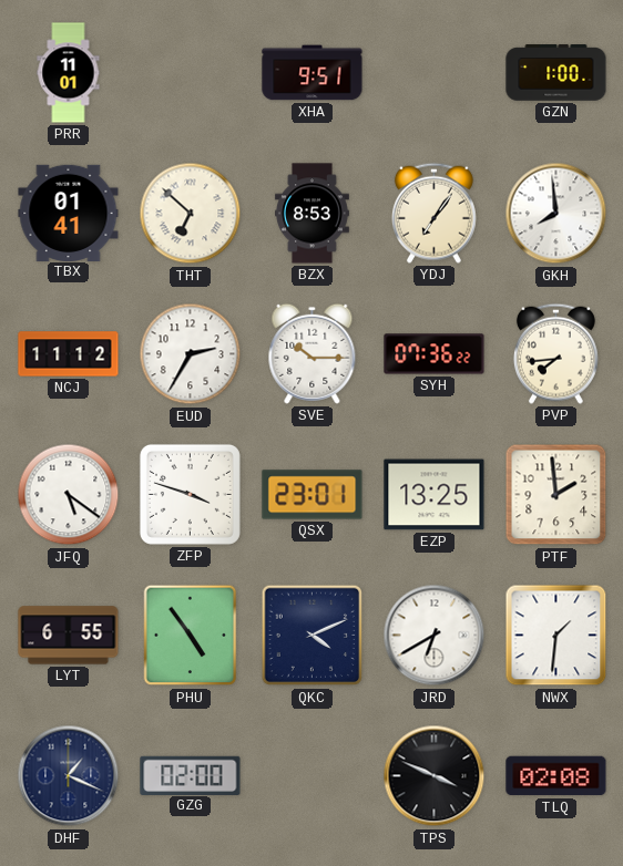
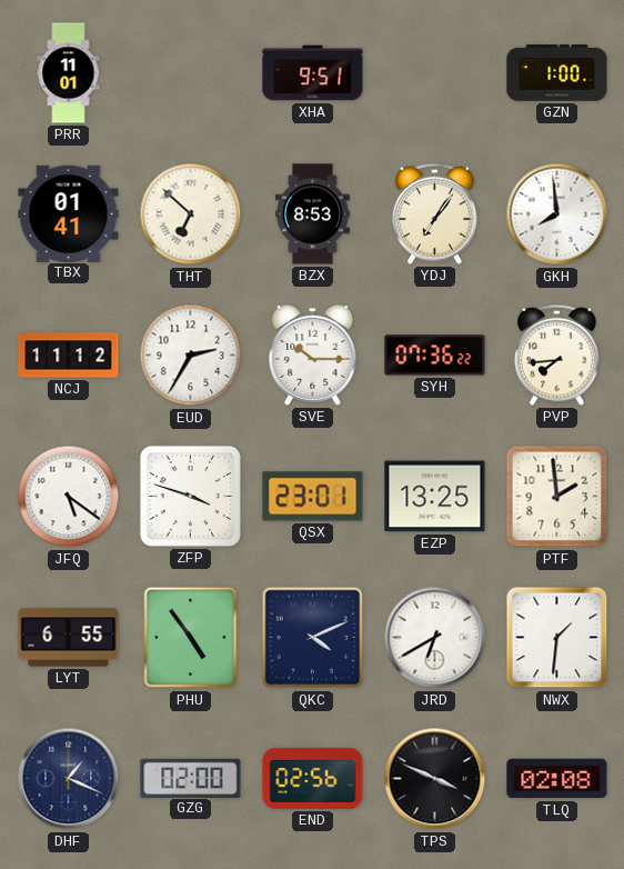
END: none -> 02:56 (313, 778)
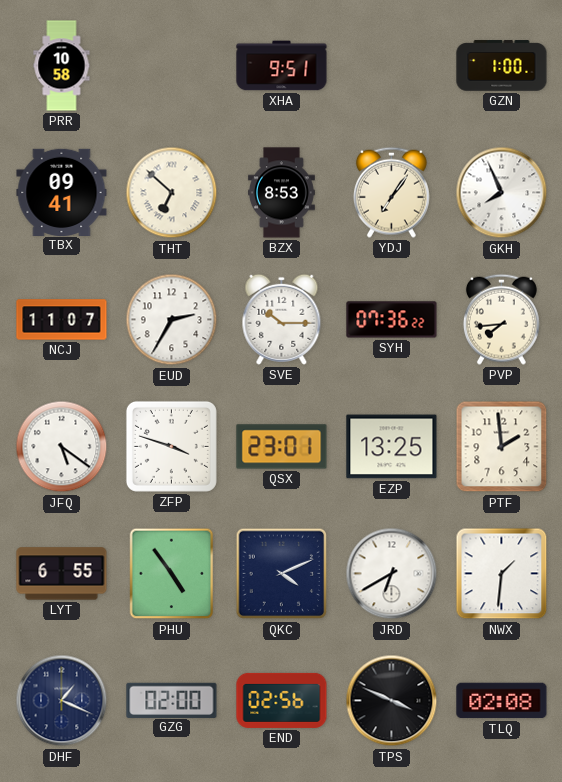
PRR: 11:01 -> 10:58 (62, 66)
TBX: 01:41 -> 09:41 (62, 192)
GKH: 7:59 -> 7:56 (502, 193)
NCJ: 11:12 -> 11:07 (62, 320)
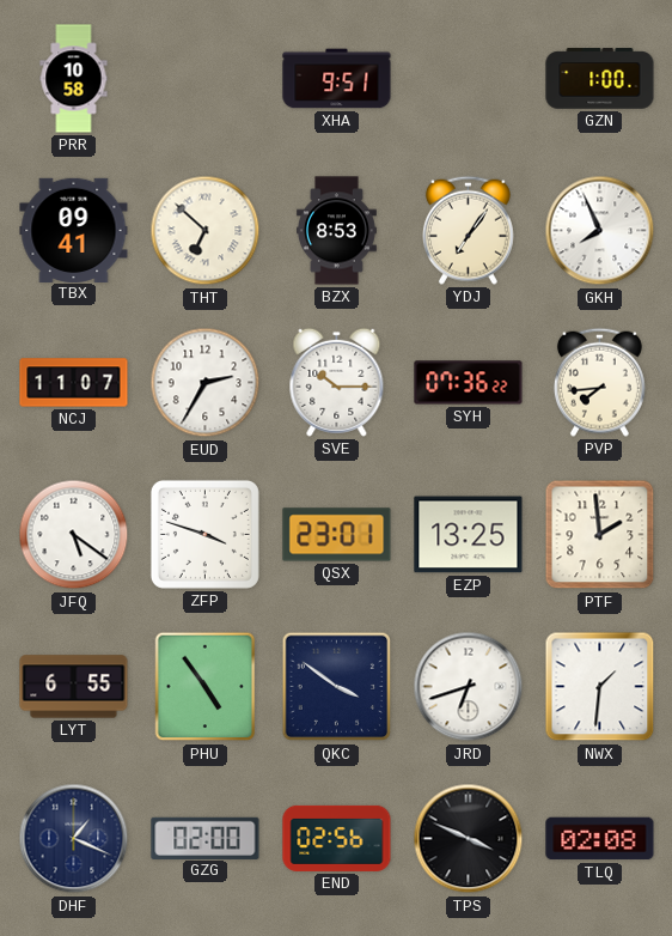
QKC: 4:11 -> 3:51 (337, 687)
JRD: 6:40 -> 6:42 (469, 687)
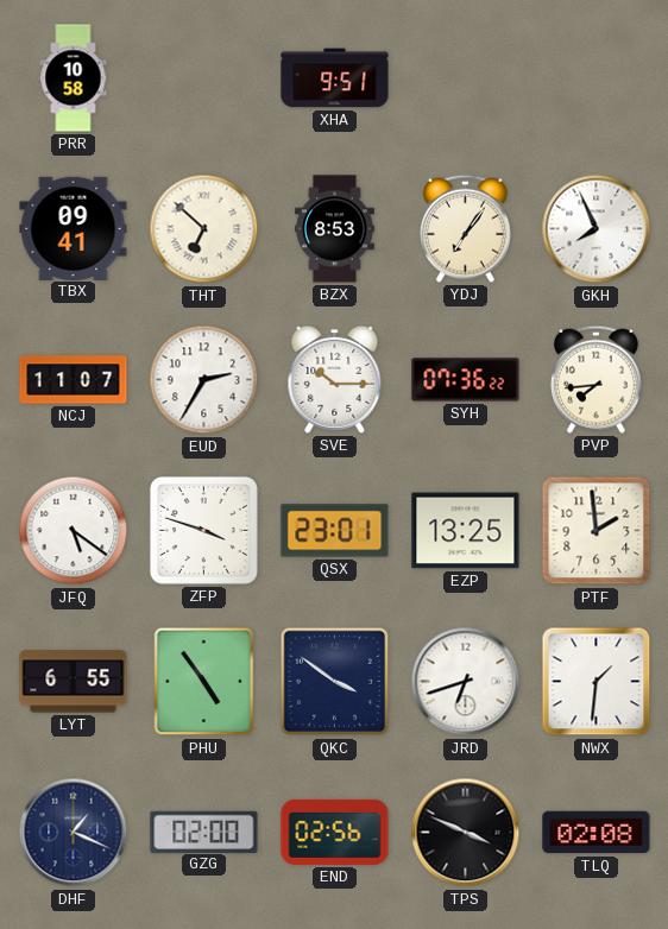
GZN: 1:00 -> none (600, 79)
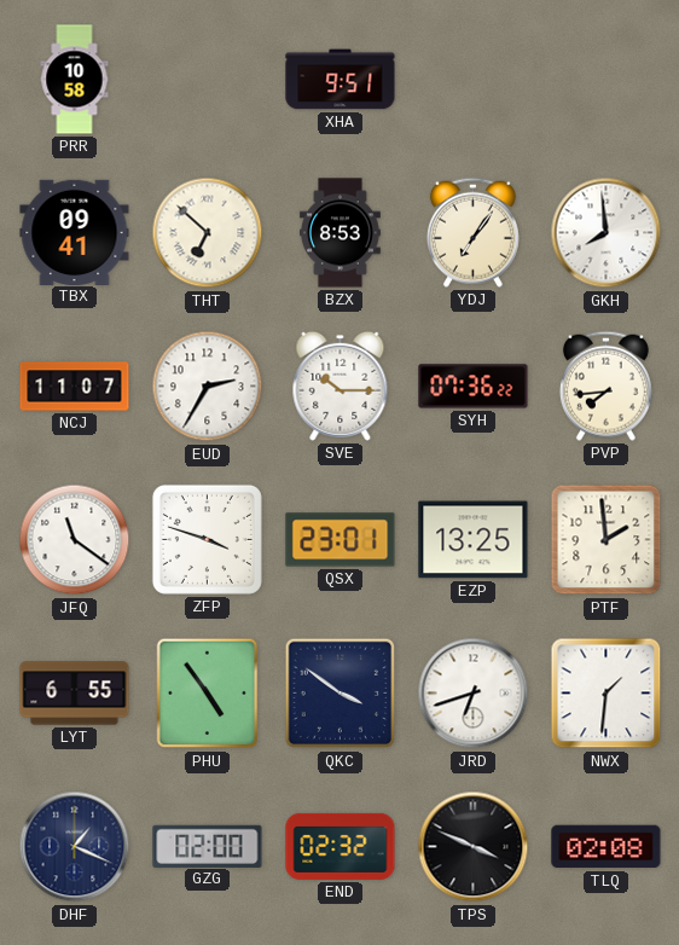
GKH: 7:56 -> 7:59 (607, 233)
JFQ: 5:21 -> 11:21 (75, 540)
END: 02:56 -> 02:32 (341, 846)
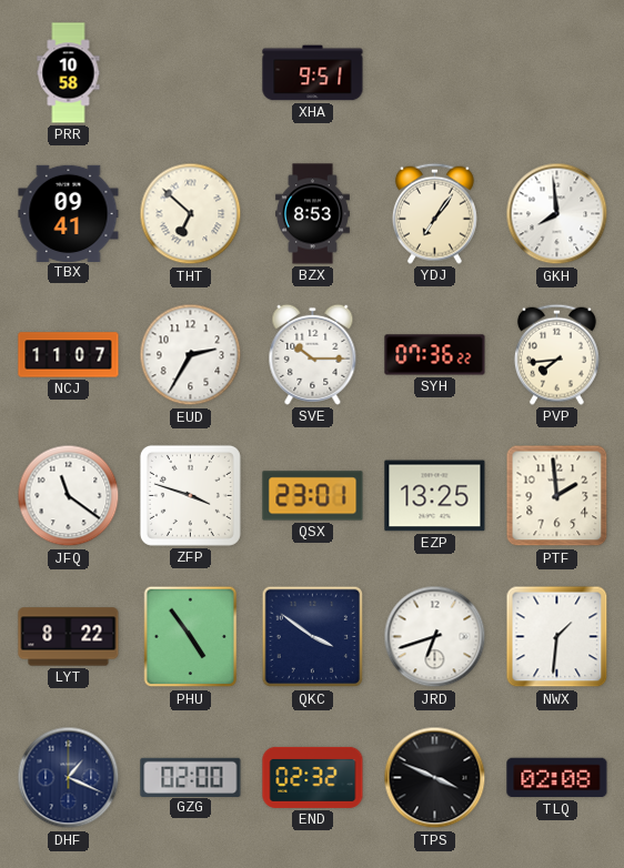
LYT: 6:55 -> 8:22 (69, 637)
